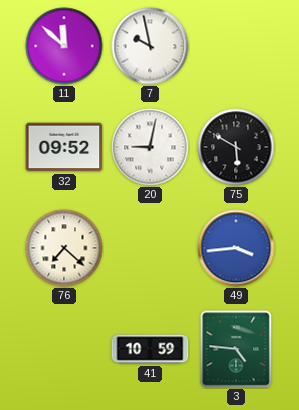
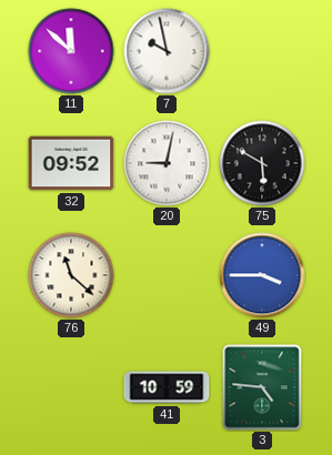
76: 7:22 -> 11:22 (71, 275)
49: 3:44 -> 3:45 (262, 275)
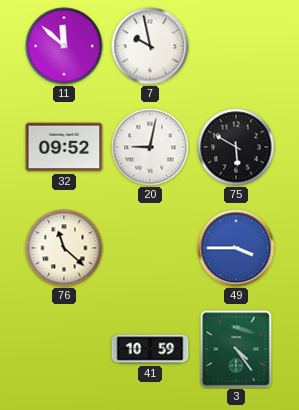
3: 4:46 -> 4:24 (236, 349)
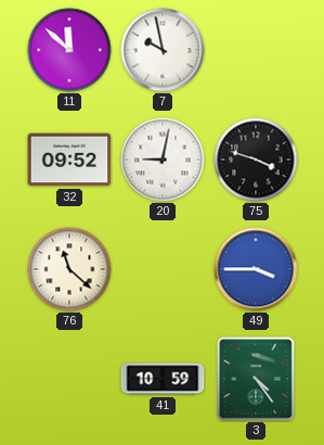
75: 5:50 -> 3:48 (256, 160)
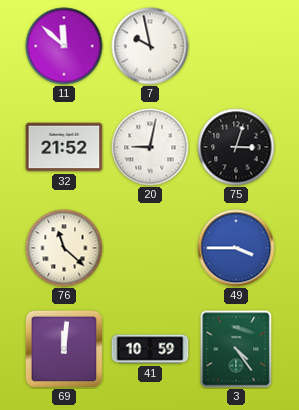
32: 09:52 -> 21:52 (64, 147)
75: 3:48 -> 3:03 (236, 147)
69: none -> 12:01 (64, 349)
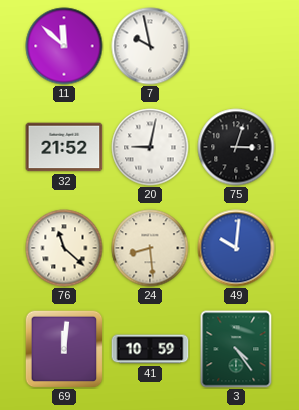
24: none -> 8:29 (150, 248)
49: 3:45 -> 10:01 (236, 248)
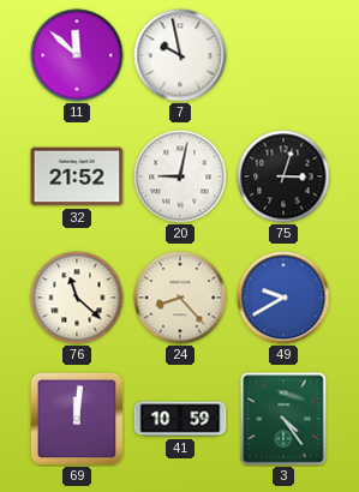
24: 8:29 -> 8:23 (180, 298)
49: 10:01 -> 9:40 (283, 298)
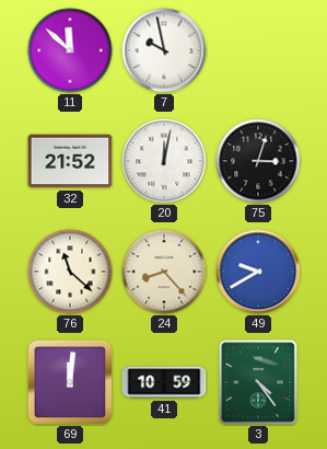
20: 9:02 -> 12:02 (164, 161)
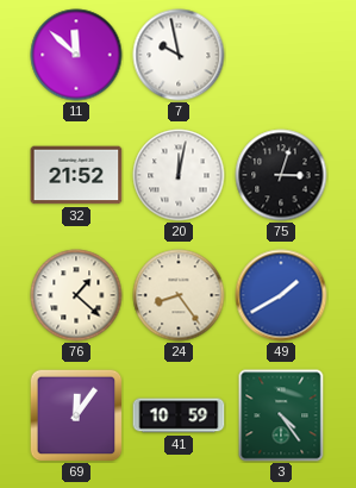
76: 11:22 -> 1:22 (76, 295)
24: 8:23 -> 8:24 (179, 295)
49: 9:40 -> 1:40 (281, 295)
69: 12:01 -> 12:06 (76, 415)
